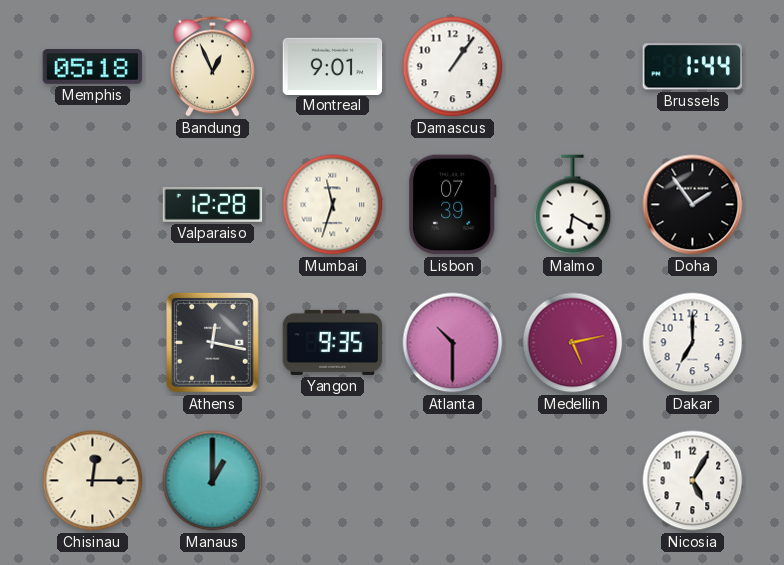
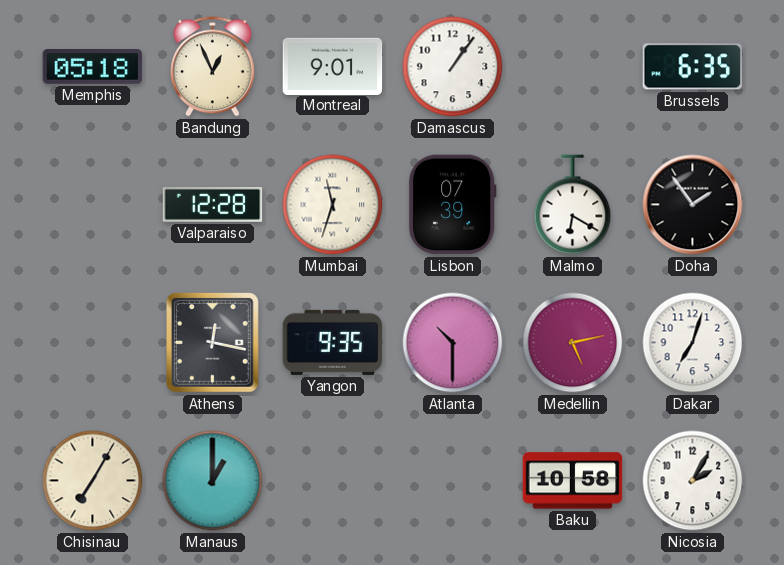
Brussels: 1:44 -> 6:35 (692, 67)
Dakar: 7:00 -> 7:03 (693, 343)
Chisinau: 12:15 -> 7:05 (93, 481)
Baku: none -> 10:58 (573, 481)
Nicosia: 5:05 -> 2:05 (693, 481)
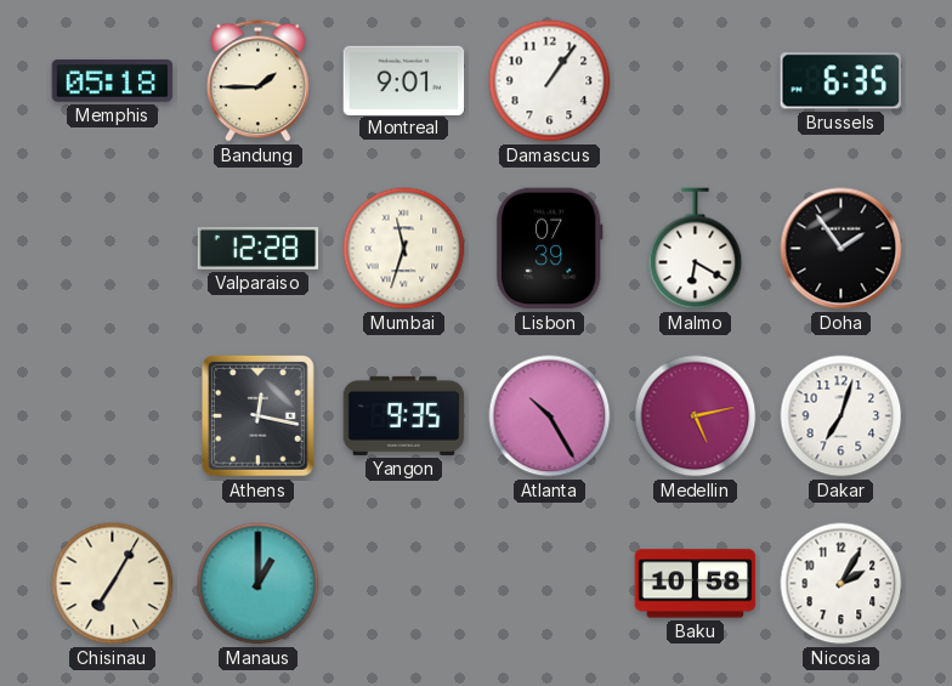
Bandung: 12:56 -> 1:45 (259, 81)
Atlanta: 10:30 -> 10:25 (550, 416)
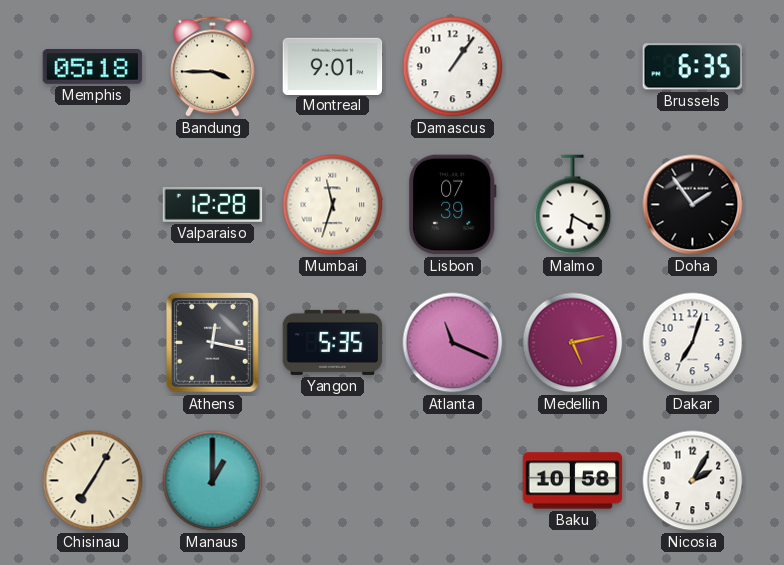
Bandung: 1:45 -> 3:45 (213, 67)
Yangon: 9:35 -> 5:35 (333, 342)
Atlanta: 10:25 -> 11:19 (453, 343)
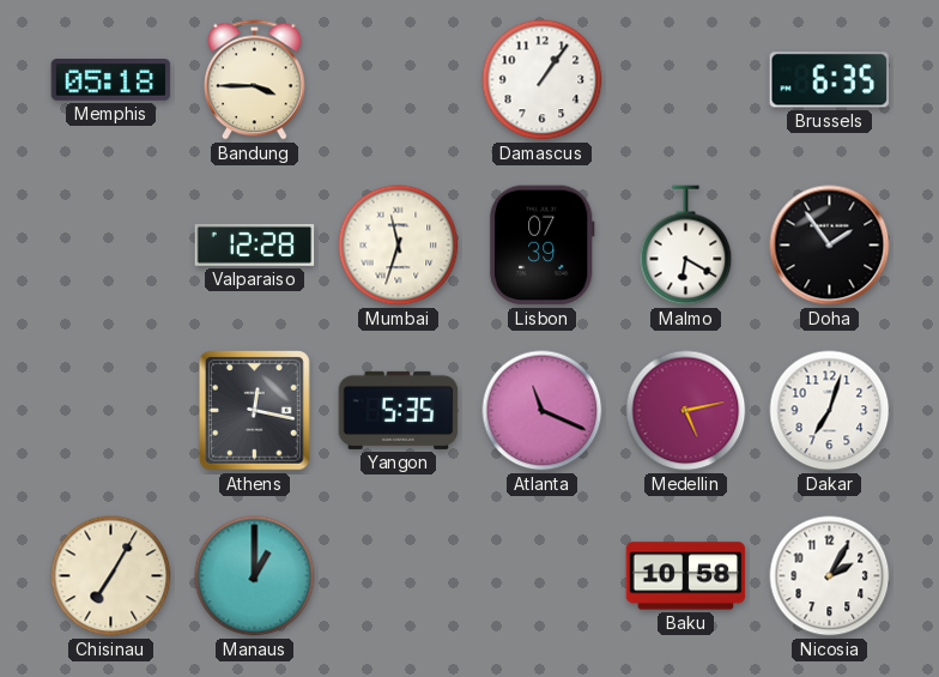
Montreal: 9:01 -> none (333, 66)
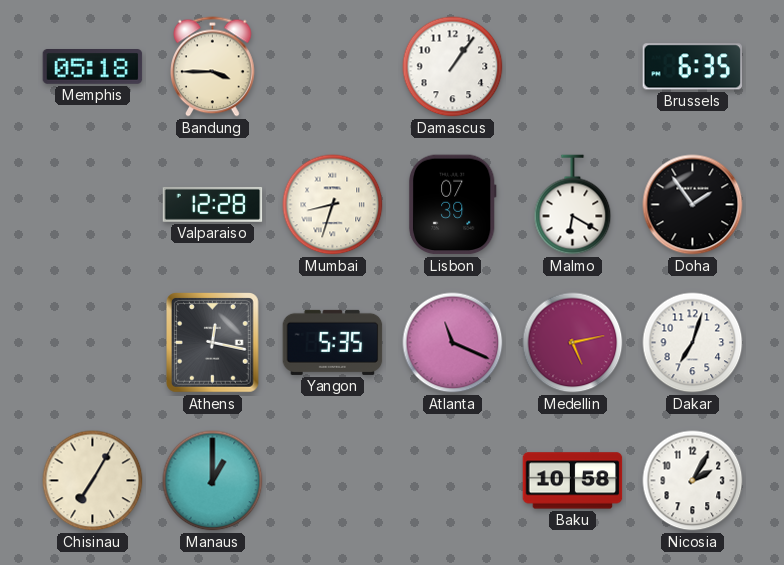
Mumbai: 11:33 -> 8:33 (333, 205)
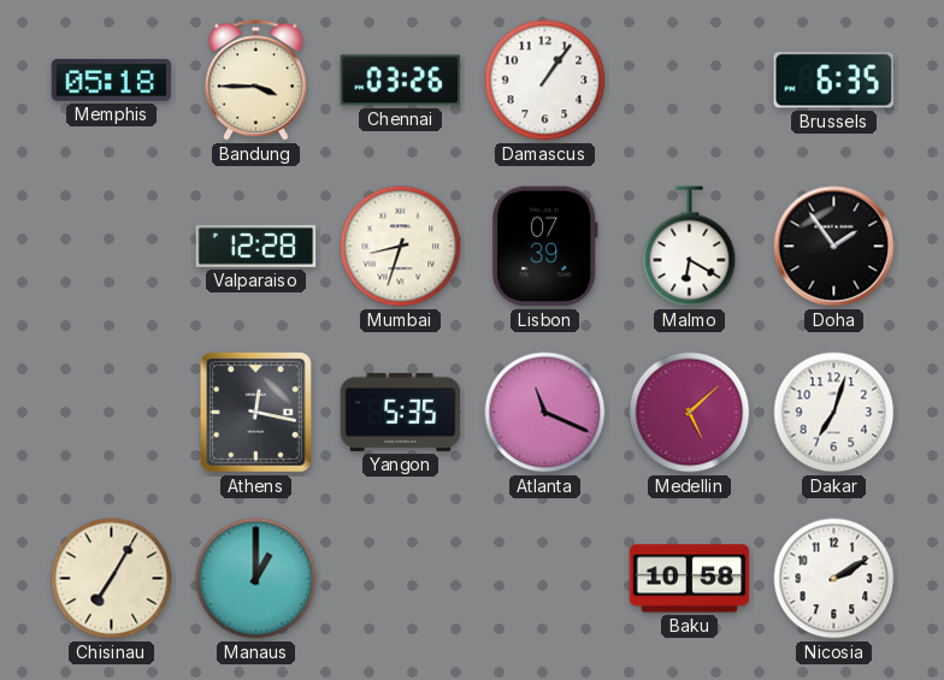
Chennai: none -> 03:26 (401, 81)
Medellin: 5:13 -> 5:08 (690, 413)
Nicosia: 2:05 -> 2:10 (834, 579)
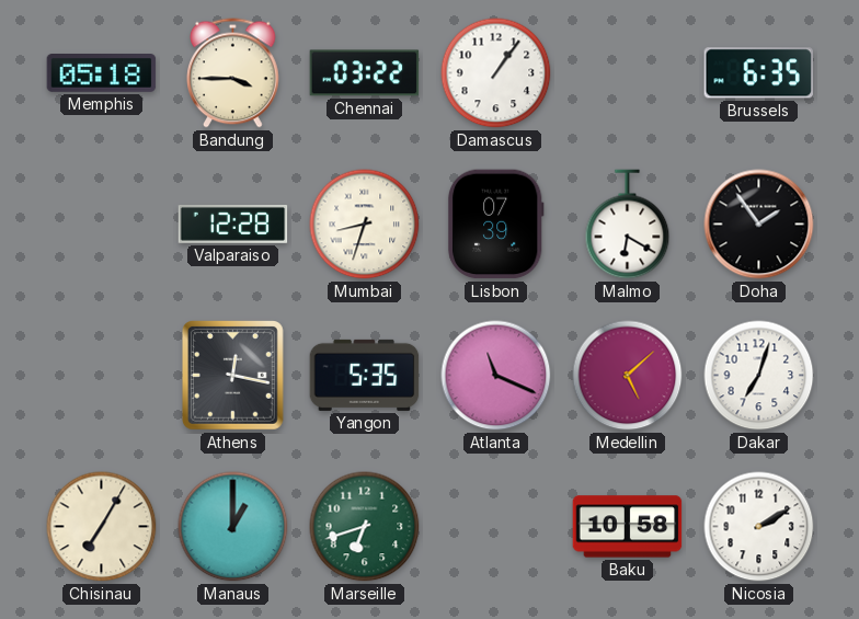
Chennai: 03:26 -> 03:22 (365, 73)
Marseille: none -> 6:42 (365, 527)
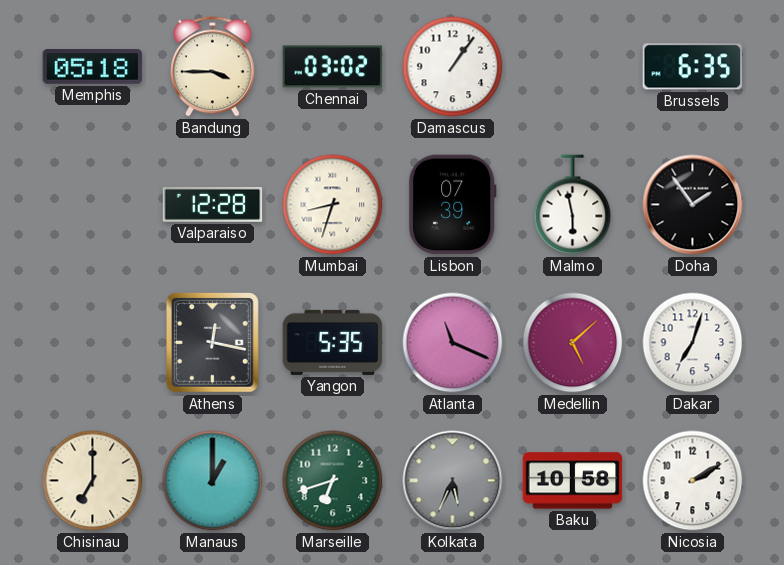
Chennai: 03:22 -> 03:02 (333, 67)
Malmo: 6:20 -> 5:58 (573, 205)
Chisinau: 7:05 -> 7:00 (93, 481)
Kolkata: none -> 5:34 (453, 481)
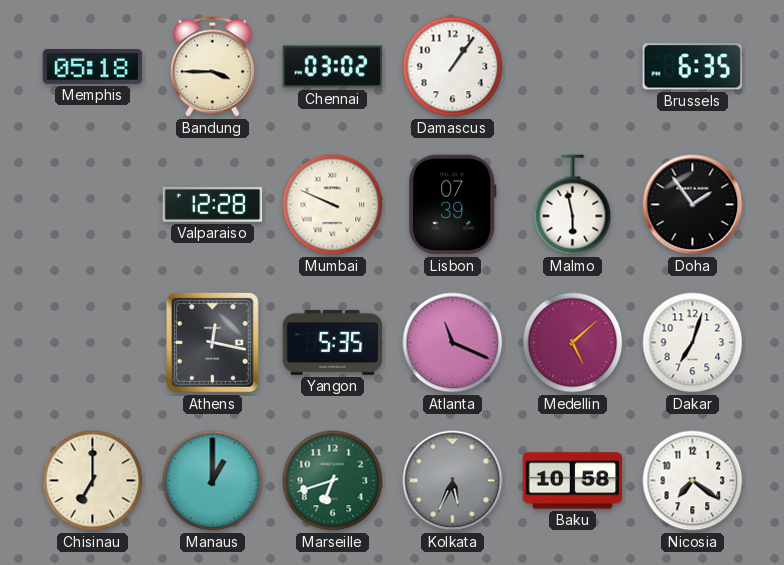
Mumbai: 8:33 -> 9:49 (333, 205)
Nicosia: 2:10 -> 7:21 (693, 481)
